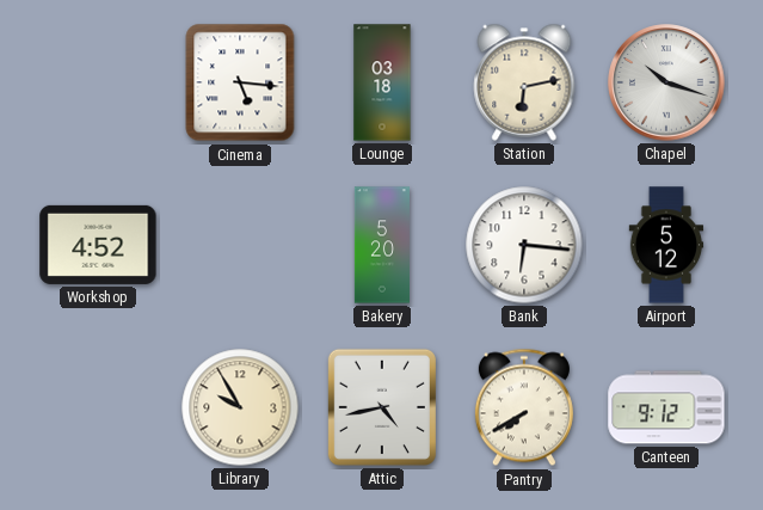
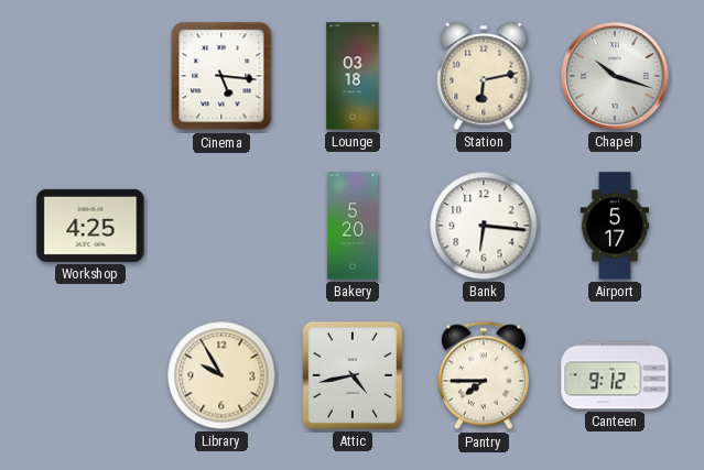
Workshop: 4:52 -> 4:25 (90, 226)
Airport: 5:12 -> 5:17 (615, 226)
Pantry: 7:40 -> 7:45 (484, 375)
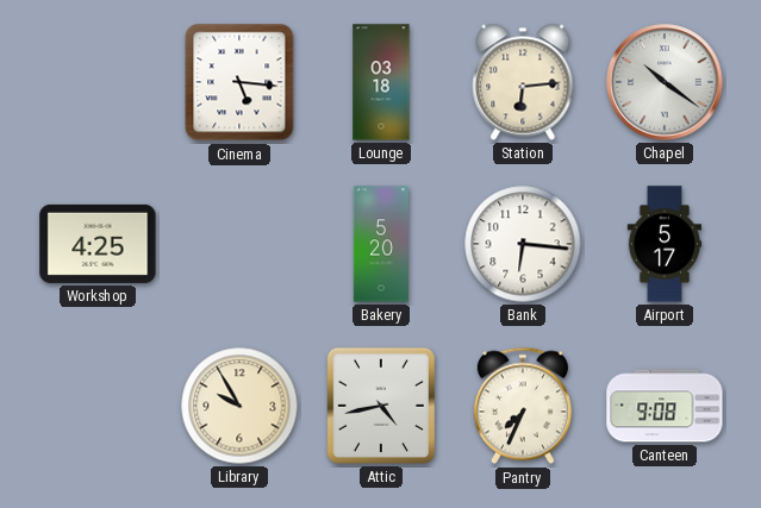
Station: 6:13 -> 6:14 (523, 82)
Chapel: 10:18 -> 10:21 (665, 82)
Pantry: 7:45 -> 7:34 (523, 406)
Canteen: 9:12 -> 9:08 (665, 406)
